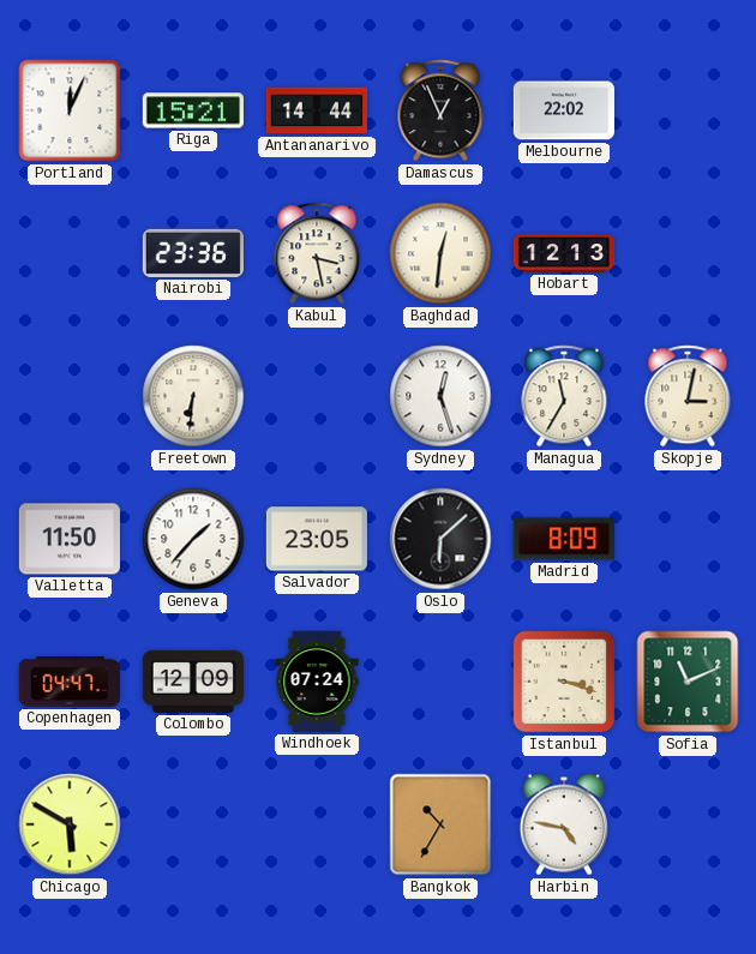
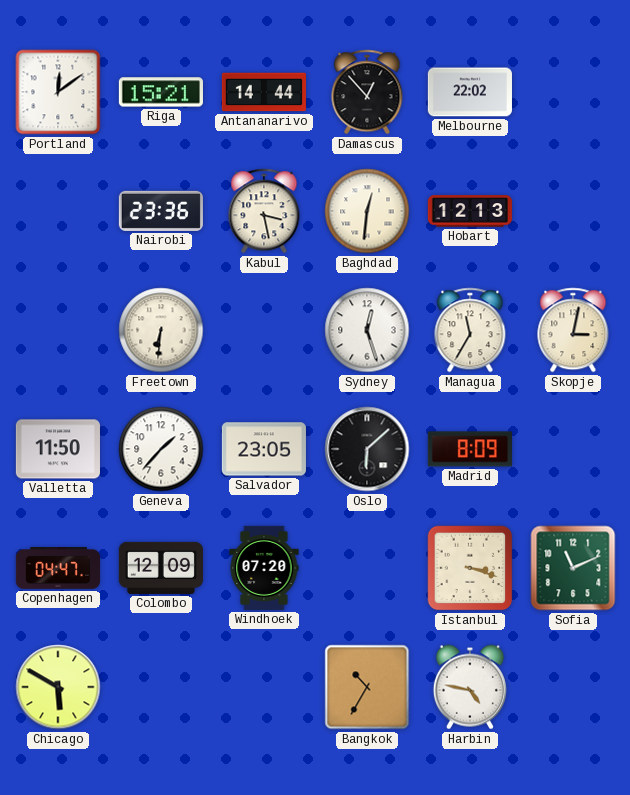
Portland: 12:04 -> 12:09 (58, 92)
Damascus: 12:56 -> 12:53 (367, 92)
Windhoek: 07:24 -> 07:20 (264, 568)
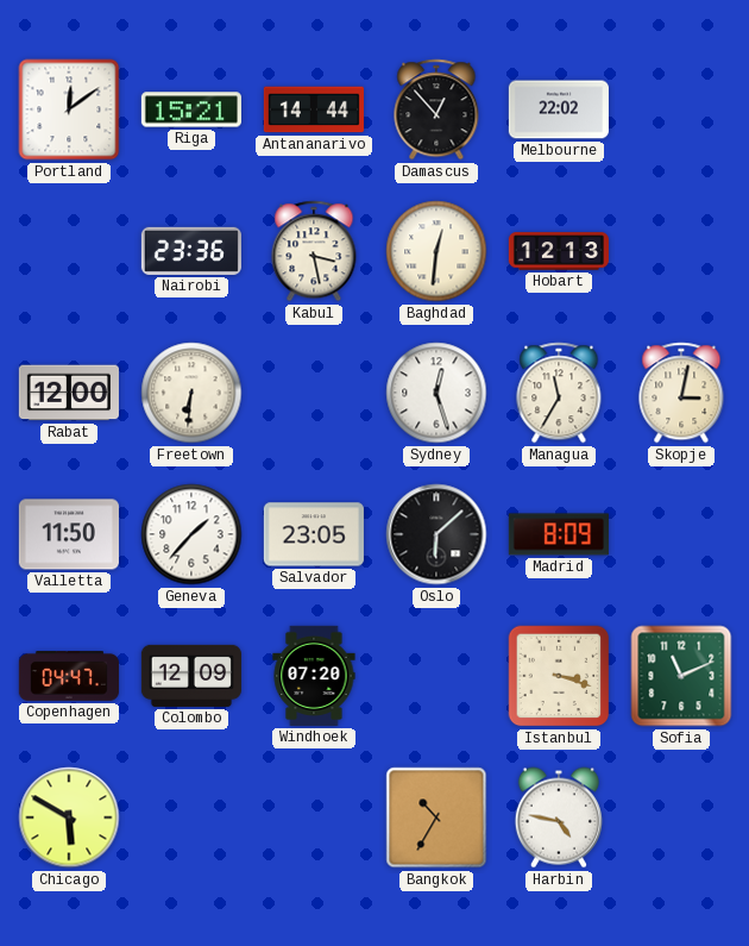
Rabat: none -> 12:00 (69, 393)
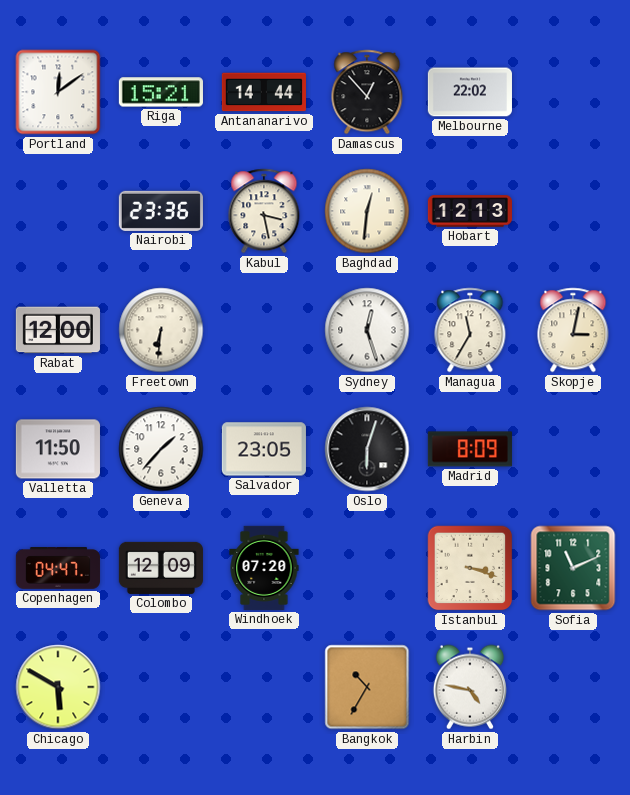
Oslo: 6:08 -> 6:03 (367, 449)
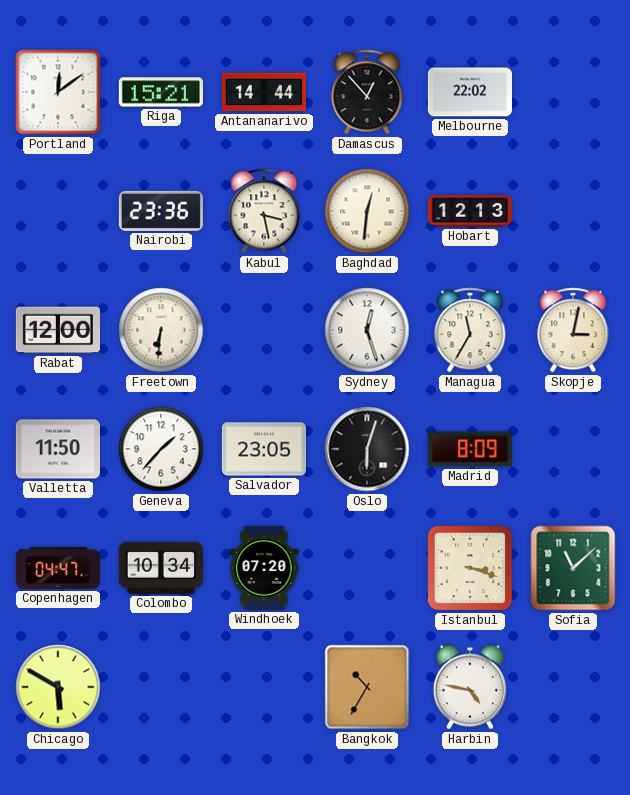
Colombo: 12:09 -> 10:34 (161, 568)
Sofia: 11:11 -> 11:08 (573, 568)
